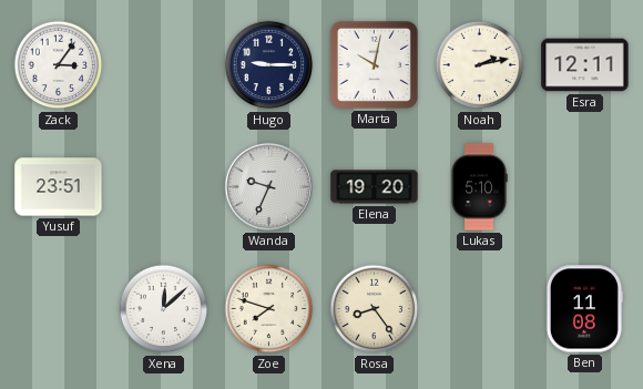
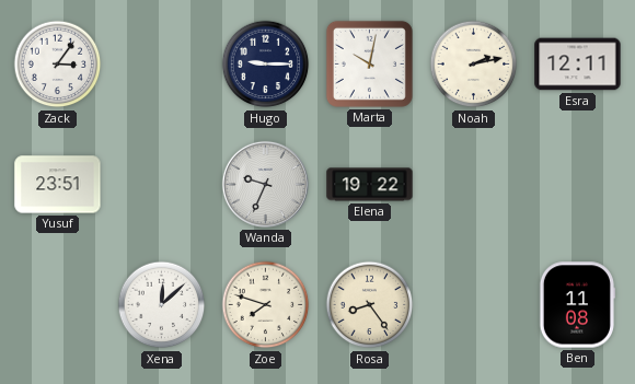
Elena: 19:20 -> 19:22 (370, 185)
Lukas: 5:10 -> none (479, 187)
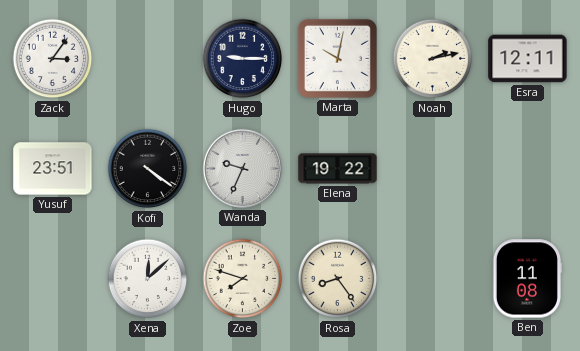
Kofi: none -> 4:21 (148, 169)
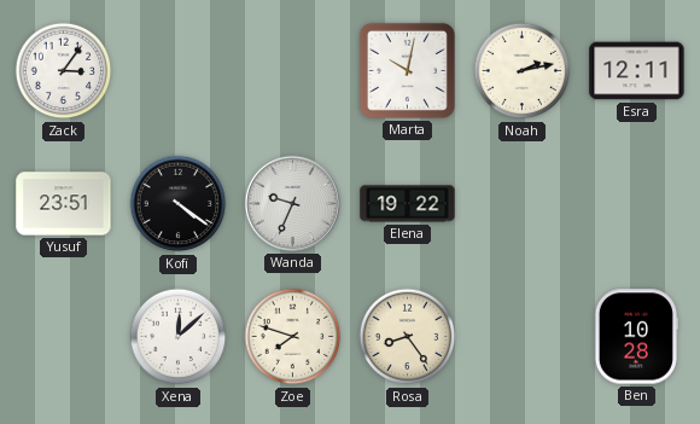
Hugo: 9:15 -> none (243, 59)
Ben: 11:08 -> 10:28 (635, 337)
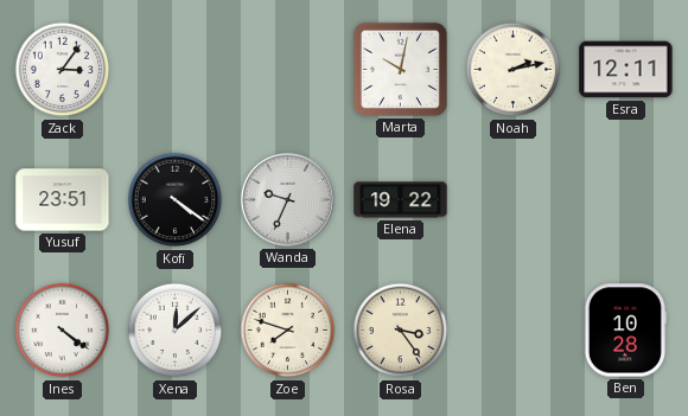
Ines: none -> 4:21 (63, 331)
Rosa: 8:24 -> 3:24 (401, 331)
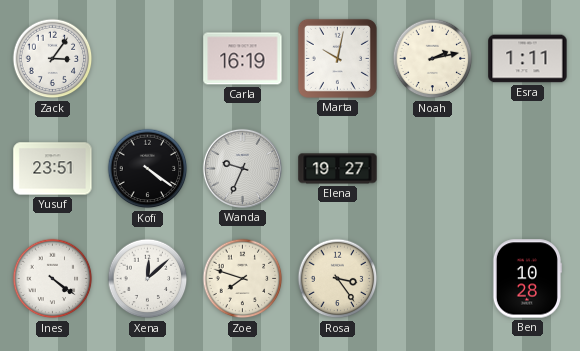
Carla: none -> 16:19 (243, 59)
Esra: 12:11 -> 1:11 (528, 59)
Elena: 19:22 -> 19:27 (338, 169)
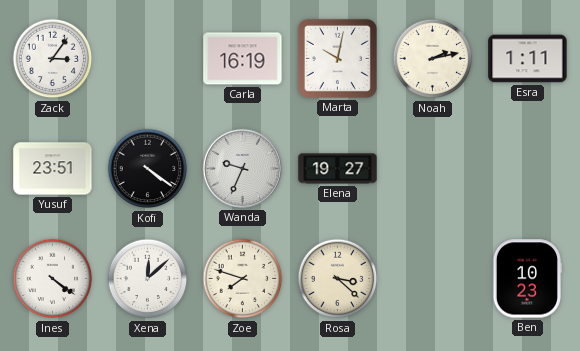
Rosa: 3:24 -> 3:22 (338, 279)
Ben: 10:28 -> 10:23 (526, 279)
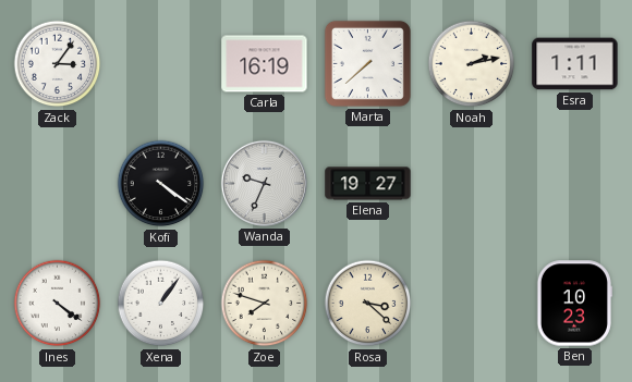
Marta: 10:02 -> 7:38 (367, 63)
Yusuf: 23:51 -> none (53, 169)
Xena: 12:08 -> 1:06 (161, 304)
